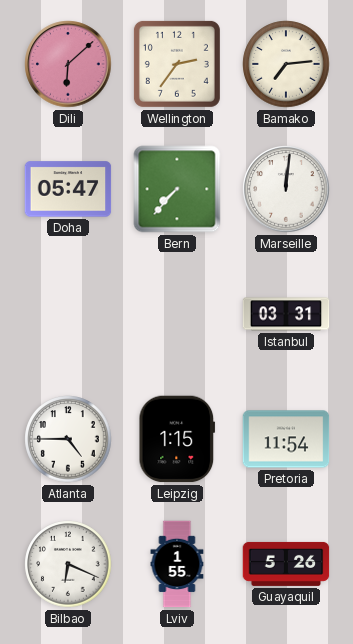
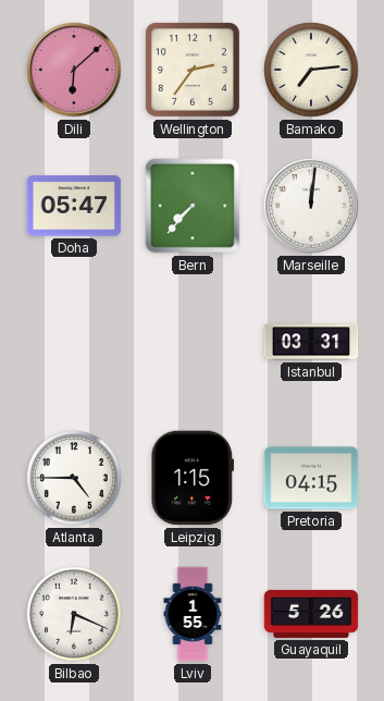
Pretoria: 11:54 -> 04:15 (311, 478)
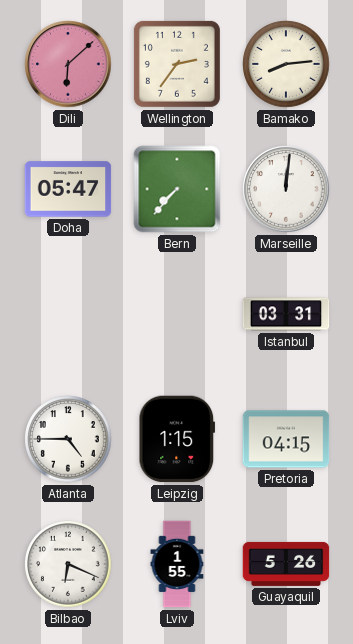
Bamako: 7:14 -> 8:14 (286, 64)
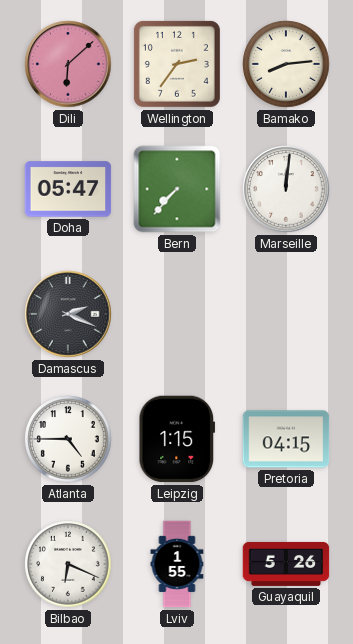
Damascus: none -> 2:19 (68, 314)
Istanbul: 03:31 -> none (286, 314)
